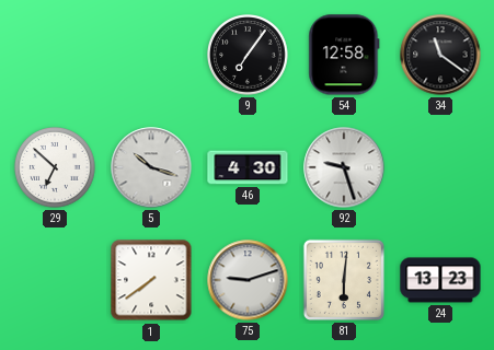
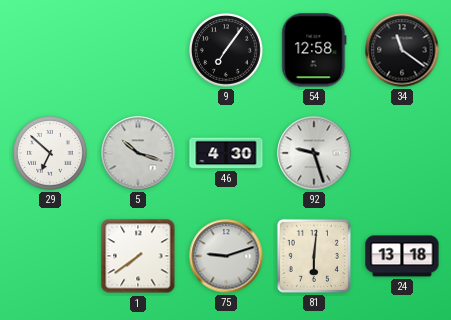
24: 13:23 -> 13:18 (402, 256)
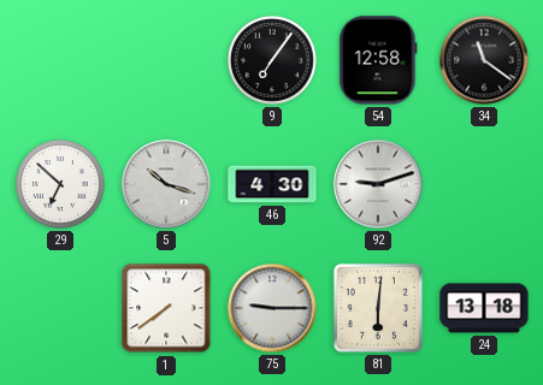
92: 9:27 -> 9:12 (378, 184)
75: 9:12 -> 9:15 (272, 308)
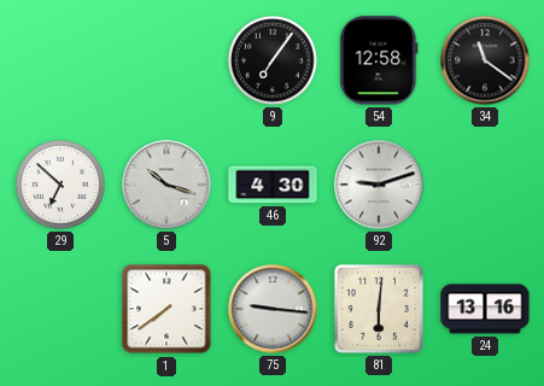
75: 9:15 -> 9:16 (273, 309)
24: 13:18 -> 13:16 (485, 309)
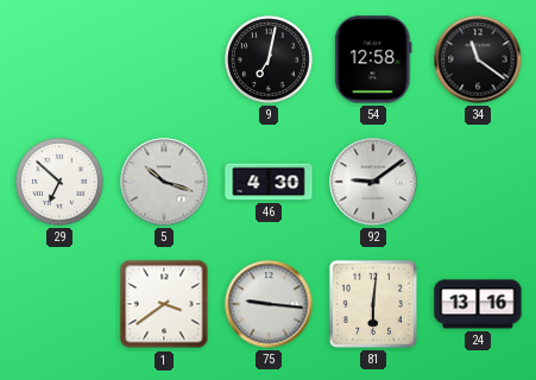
9: 7:06 -> 7:02 (270, 61)
92: 9:12 -> 9:09 (373, 182)
1: 7:39 -> 3:39 (164, 304)
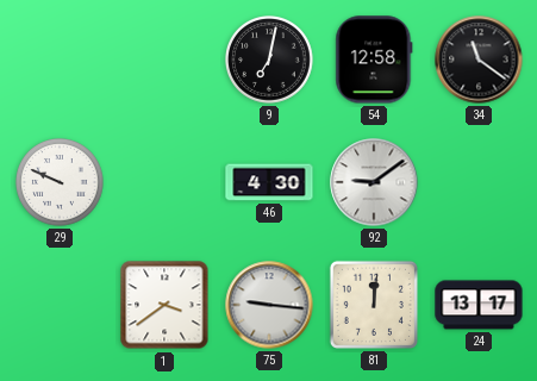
29: 6:52 -> 9:49 (61, 183)
5: 10:18 -> none (164, 182)
81: 6:01 -> 12:01 (374, 305)
24: 13:16 -> 13:17 (479, 305)
